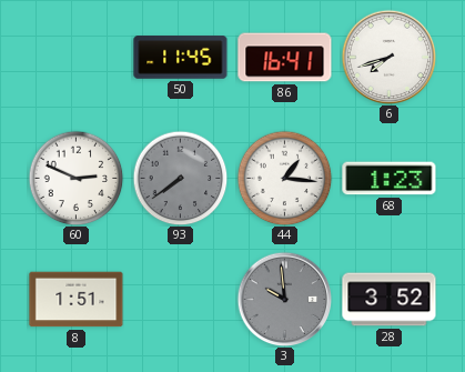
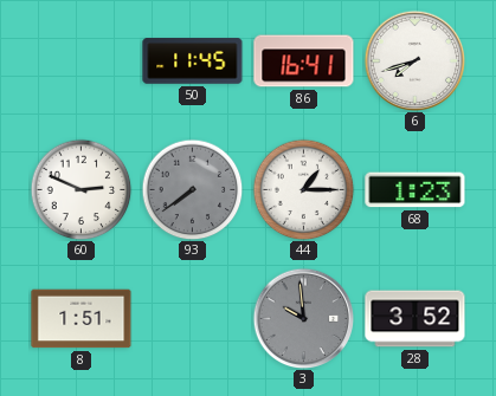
44: 1:16 -> 1:15 (303, 189)
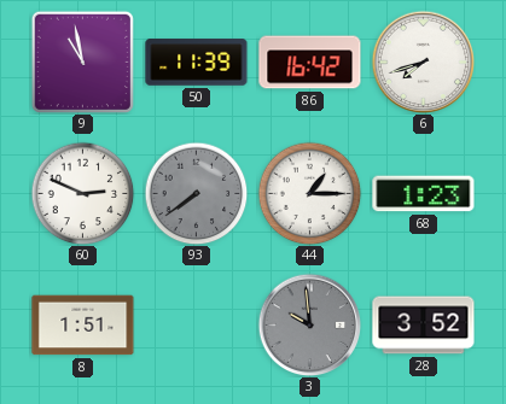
9: none -> 10:58 (82, 62)
50: 11:45 -> 11:39 (197, 63)
86: 16:41 -> 16:42 (310, 63)
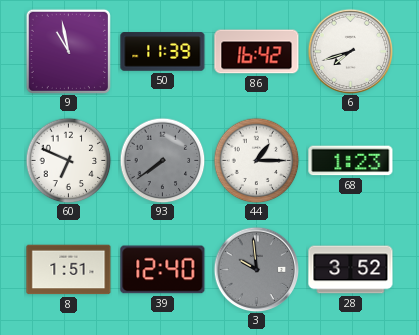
60: 2:49 -> 6:49 (68, 160)
39: none -> 12:40 (163, 270)
